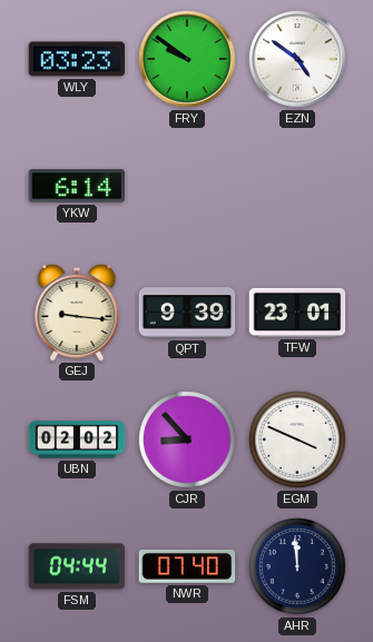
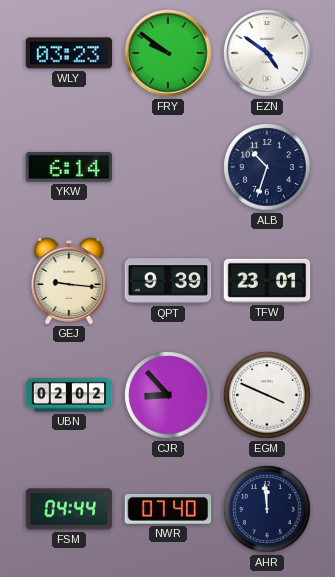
ALB: none -> 10:33 (267, 167)
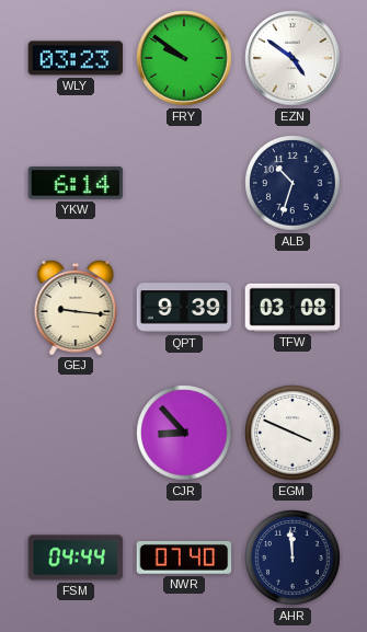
TFW: 23:01 -> 03:08 (293, 308)
UBN: 02:02 -> none (69, 395)
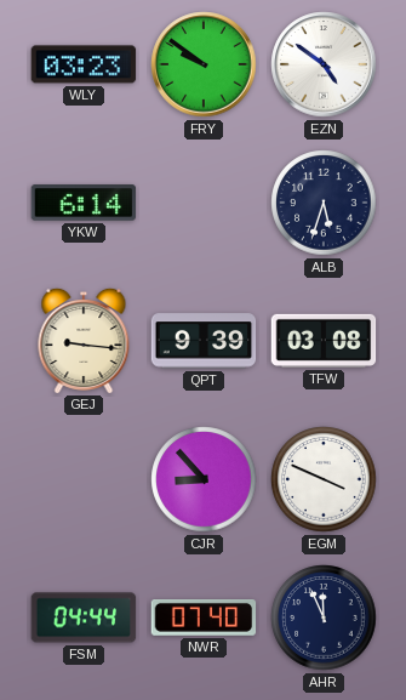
ALB: 10:33 -> 5:33 (324, 203)
AHR: 11:59 -> 11:56 (324, 618)
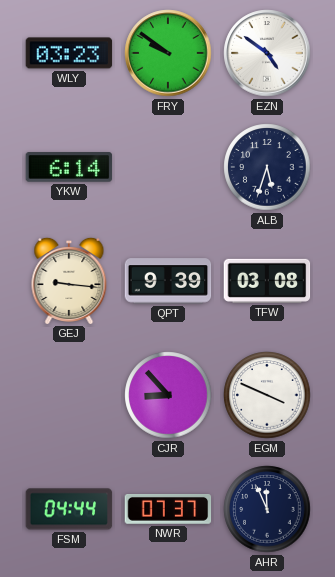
NWR: 07:40 -> 07:37 (168, 510)
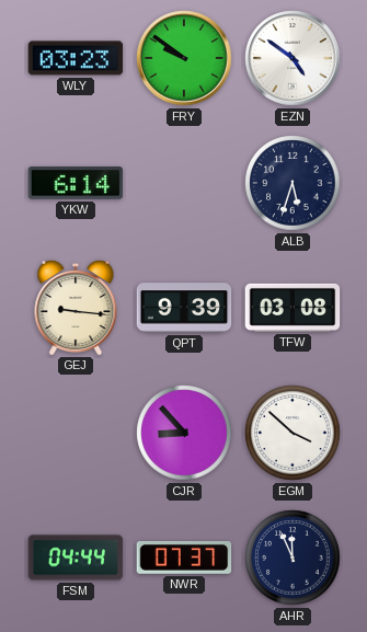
EGM: 3:49 -> 3:52 (293, 433)
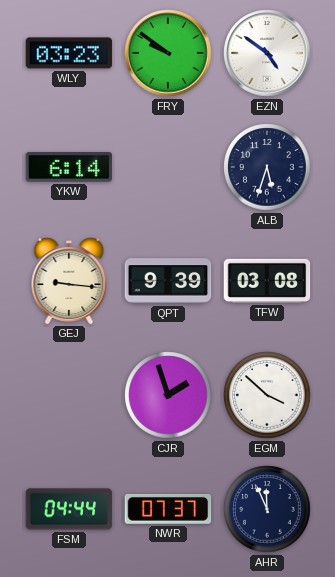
CJR: 8:53 -> 1:57 (168, 395)
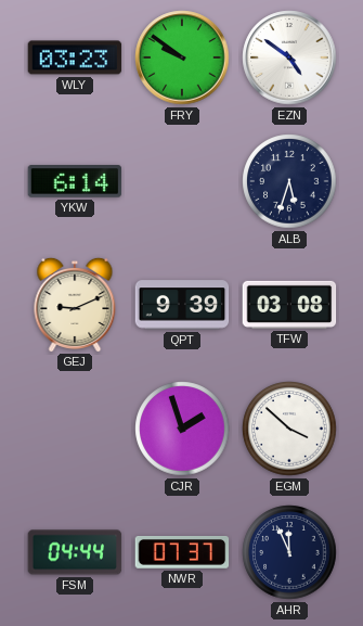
GEJ: 9:16 -> 9:11 (75, 304)
